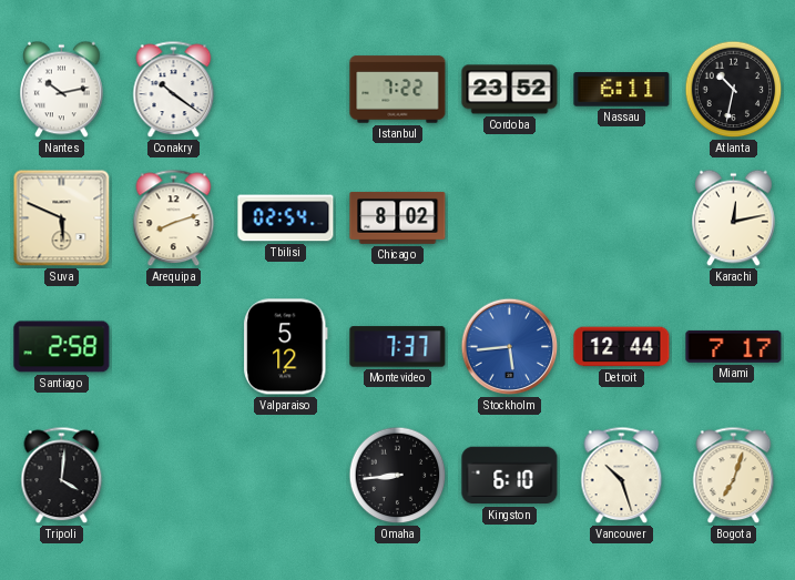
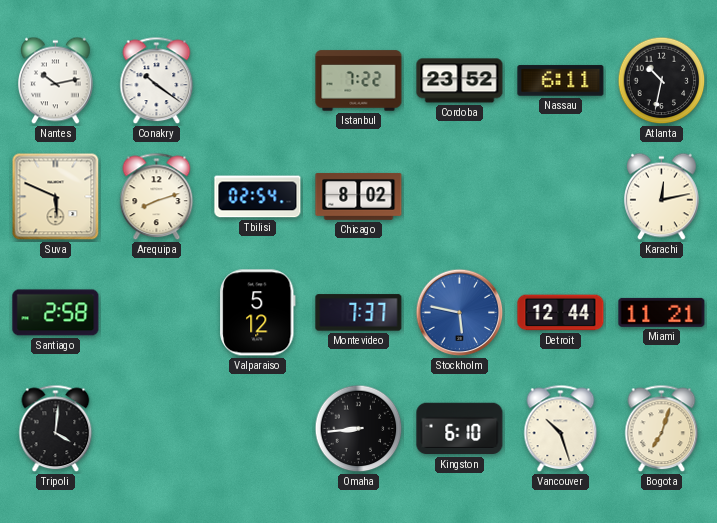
Stockholm: 5:44 -> 5:47 (460, 313)
Miami: 7:17 -> 11:21 (662, 312)
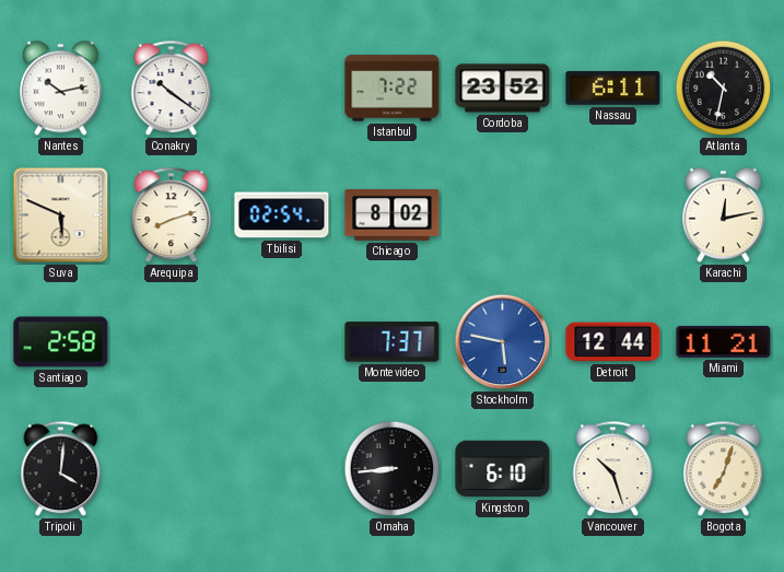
Valparaiso: 5:12 -> none (258, 313)
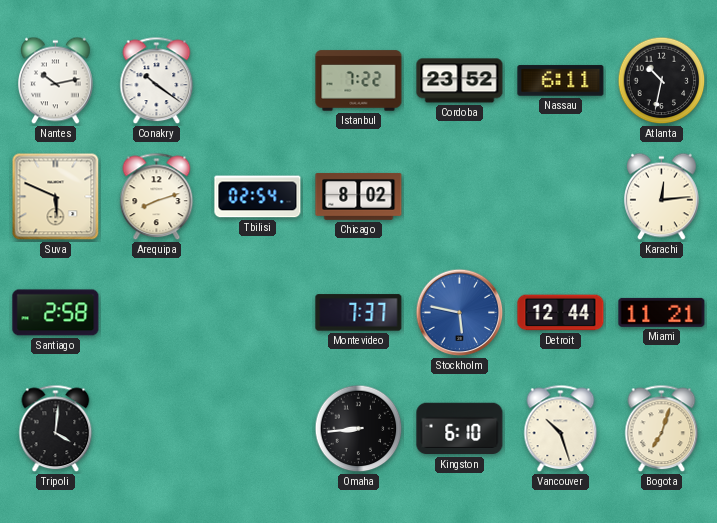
Karachi: 12:13 -> 12:14 (662, 197)
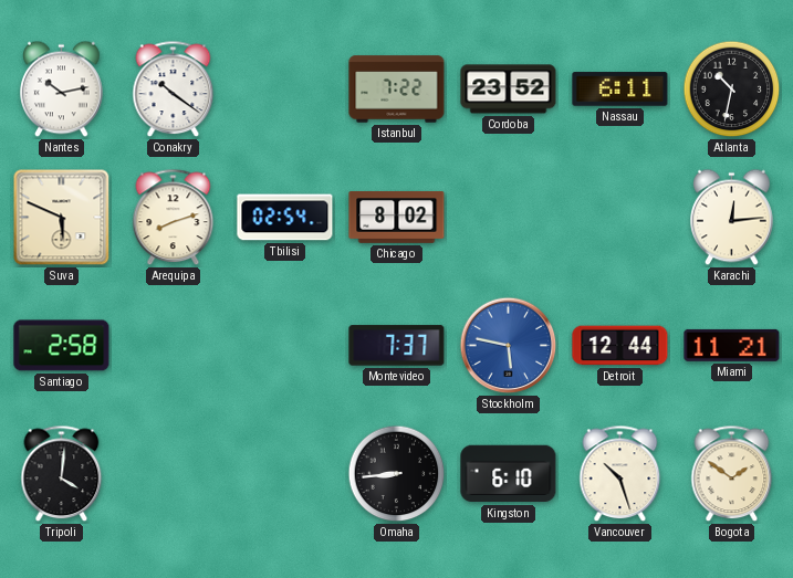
Bogota: 7:03 -> 1:51 (732, 474)
